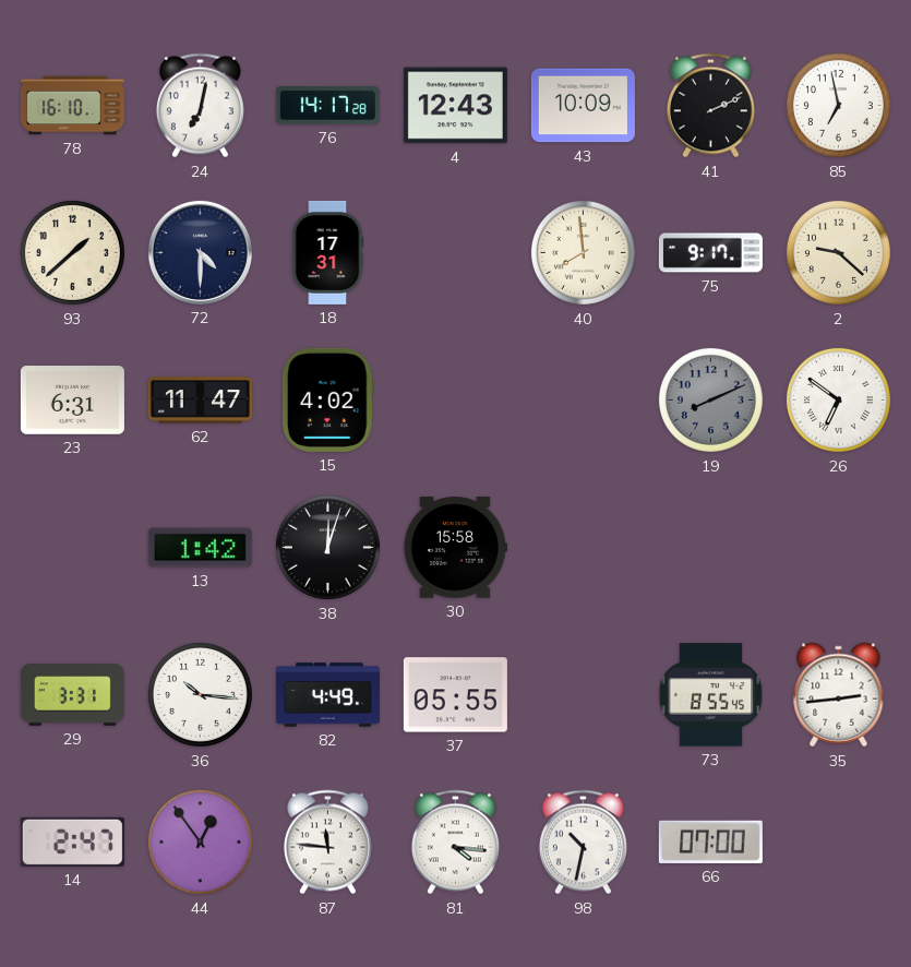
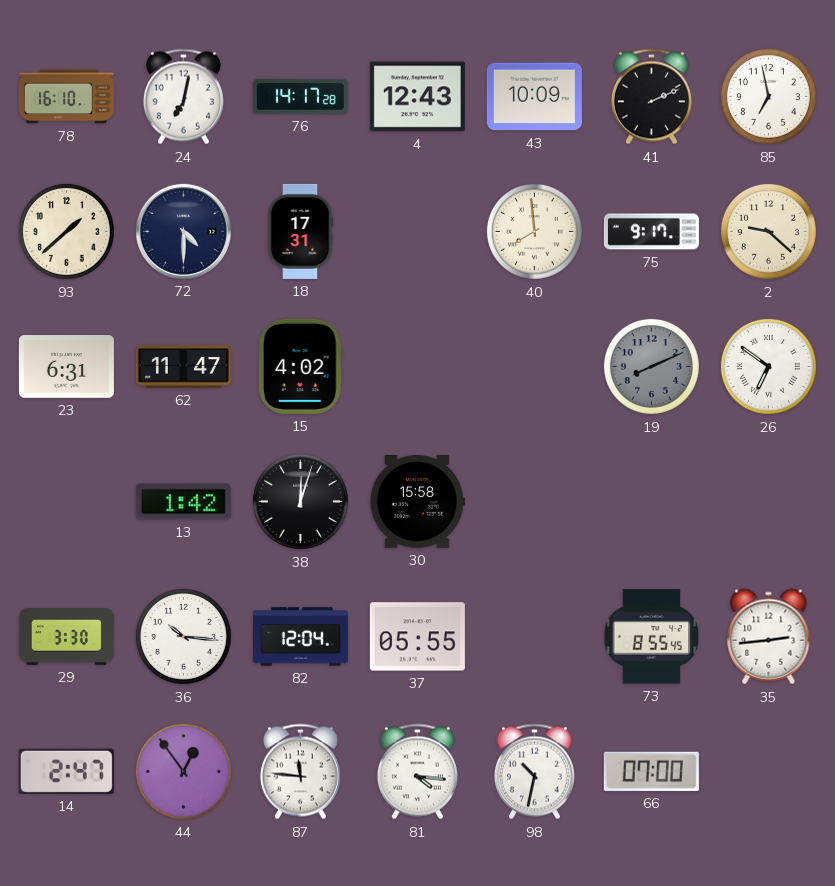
29: 3:31 -> 3:30 (66, 637)
82: 4:49 -> 12:04 (300, 637)
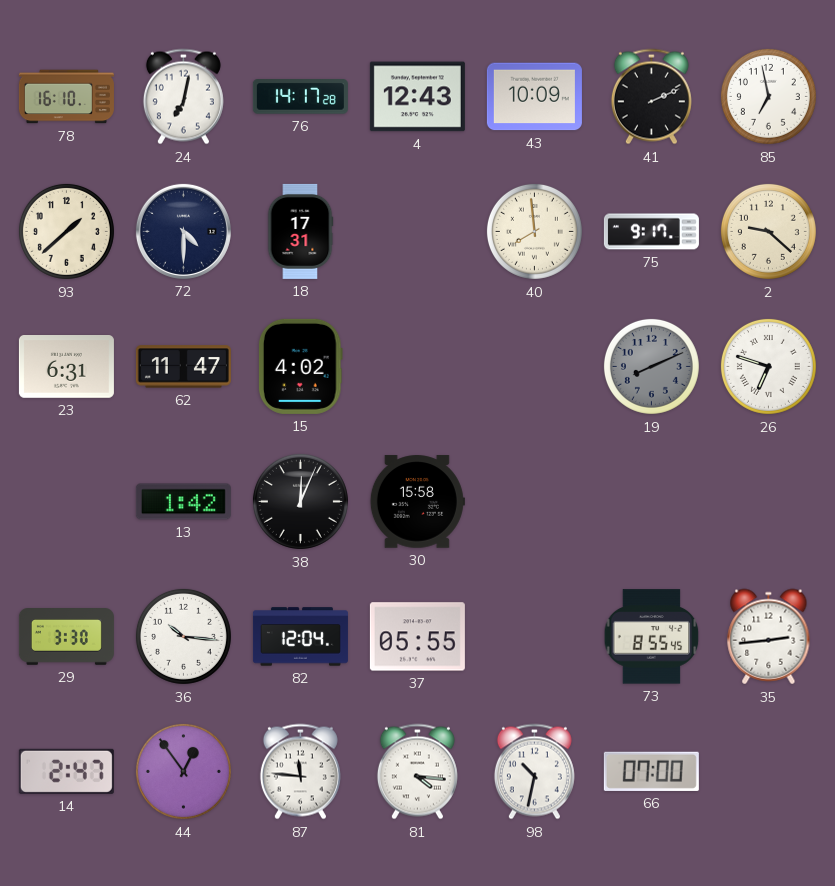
26: 6:51 -> 6:48 (768, 366)
38: 12:03 -> 12:04 (300, 501)
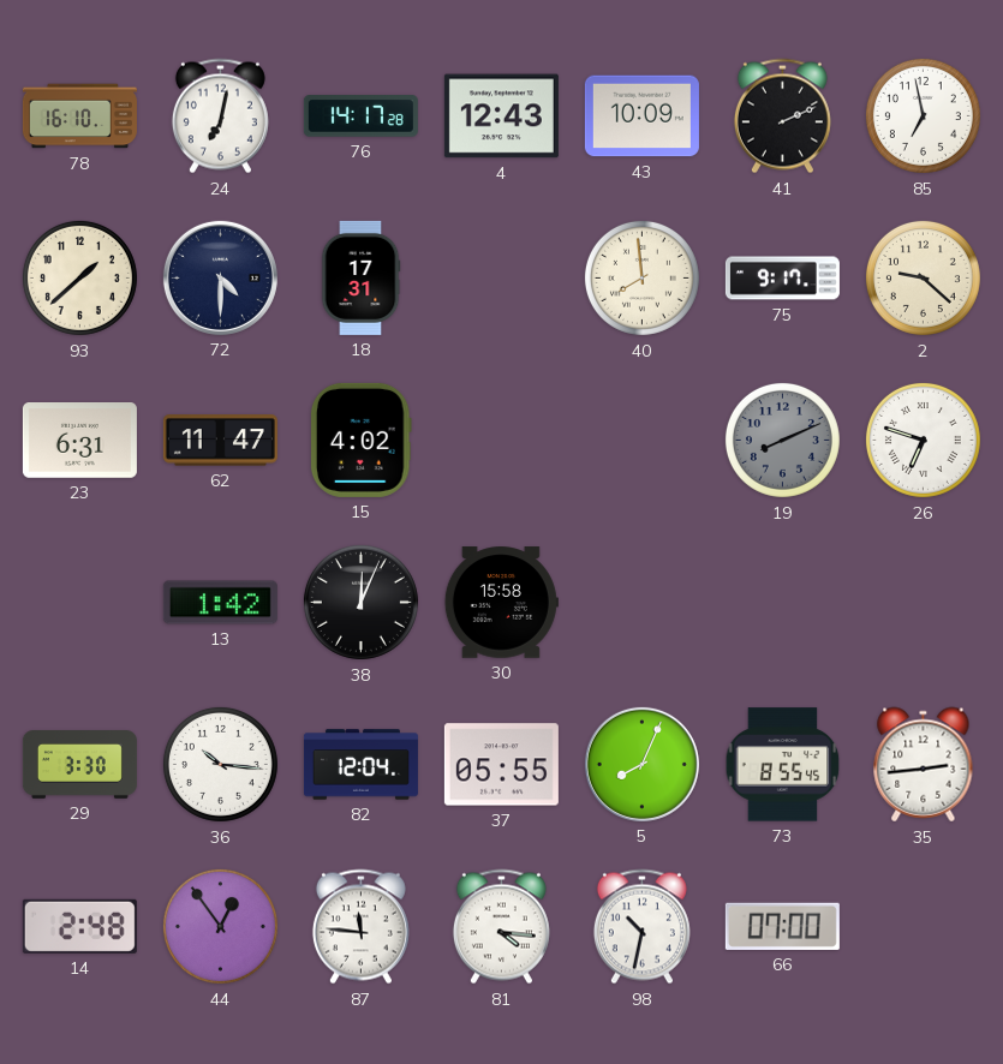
5: none -> 8:04 (641, 764)
14: 2:47 -> 2:48 (79, 926)
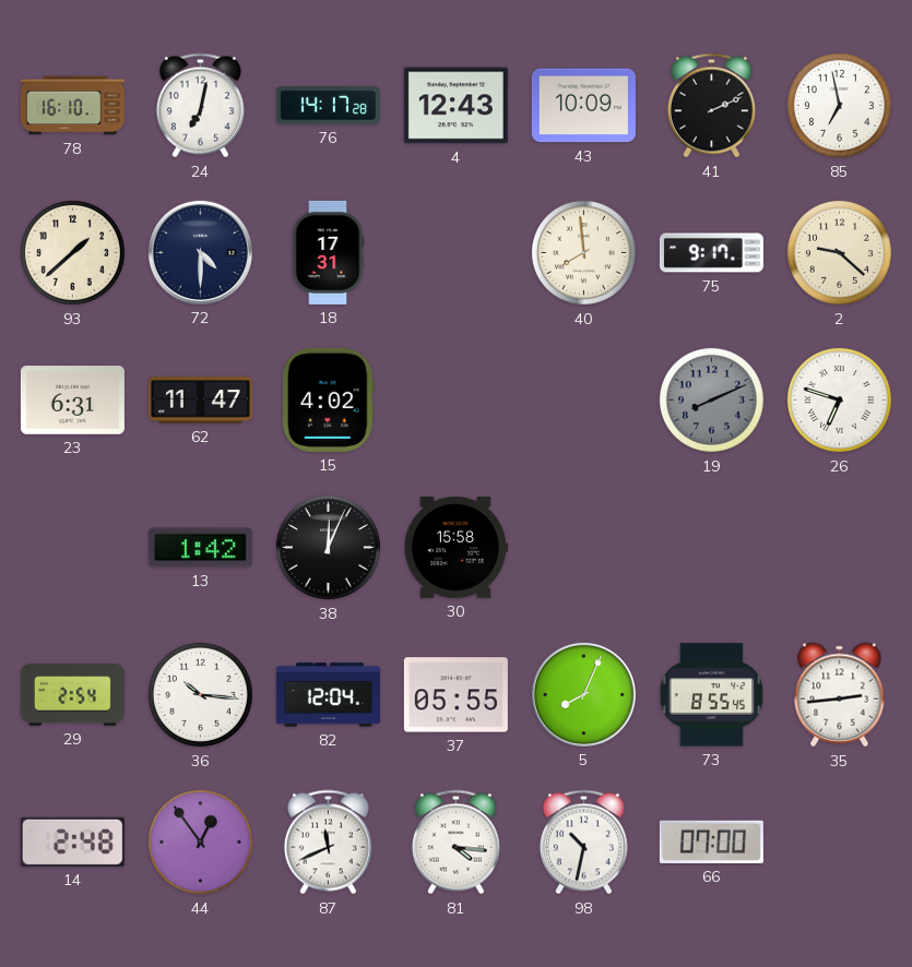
29: 3:30 -> 2:54 (72, 695)
87: 11:46 -> 11:41 (328, 843)
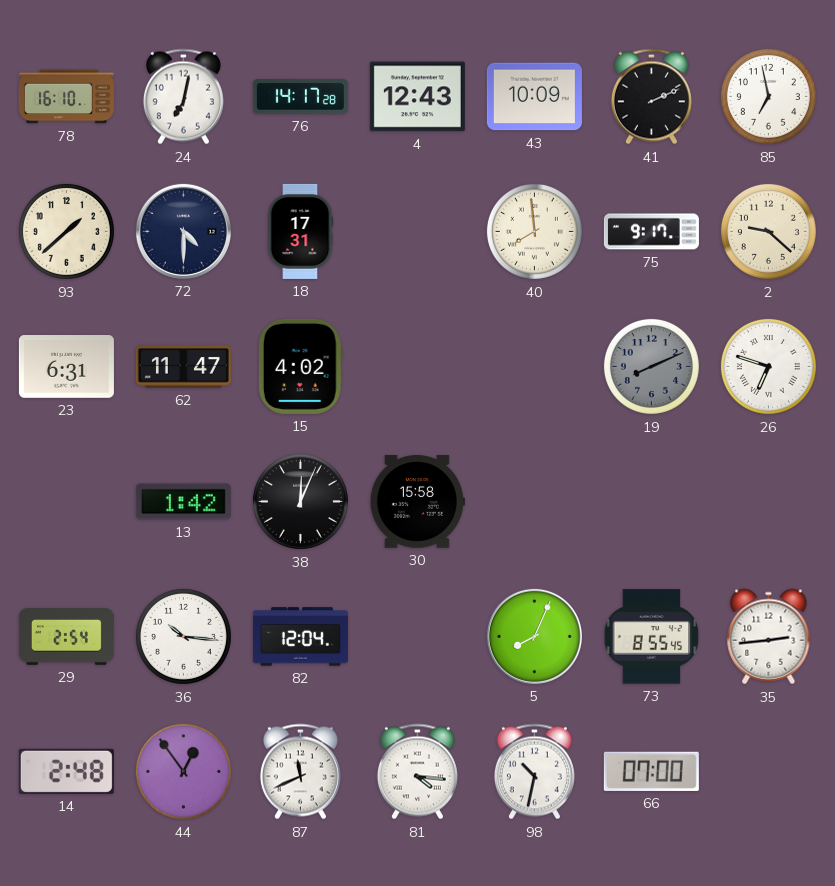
37: 05:55 -> none (455, 695)
